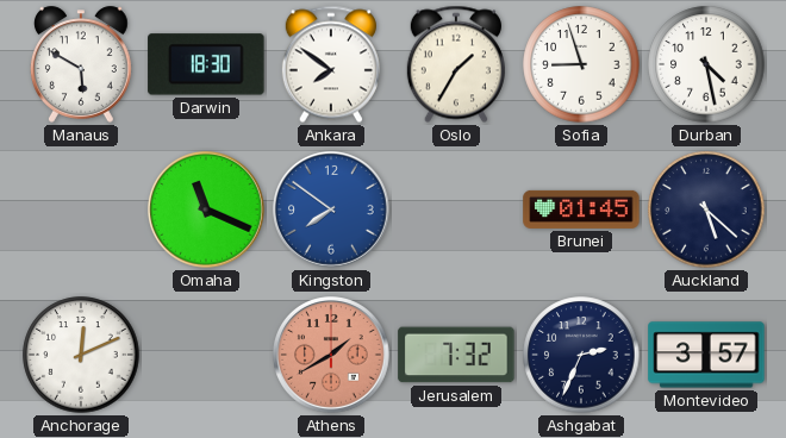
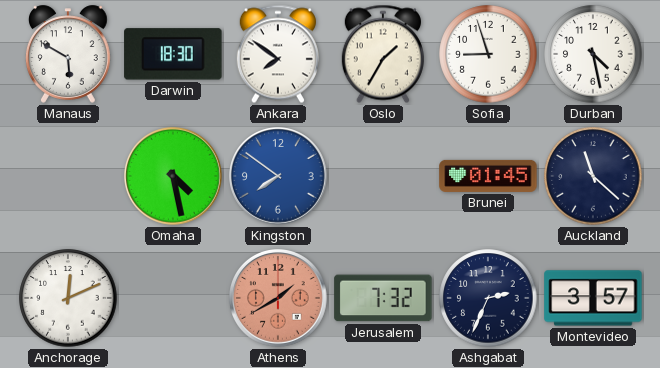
Omaha: 11:19 -> 4:28 (174, 177)
Auckland: 5:22 -> 11:22 (593, 176)
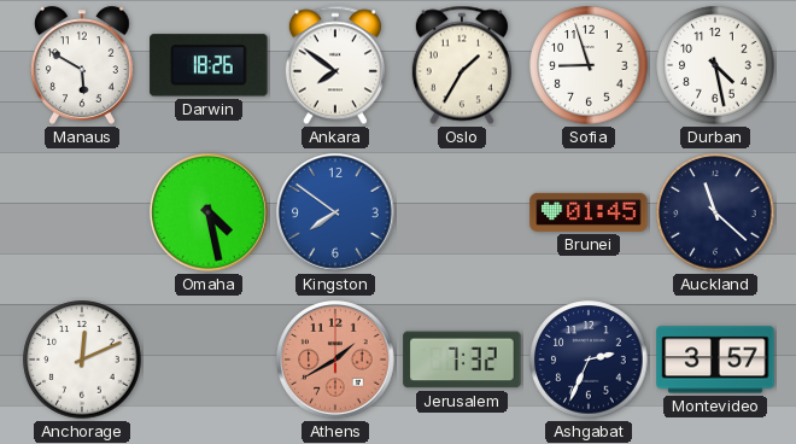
Darwin: 18:30 -> 18:26 (209, 65)
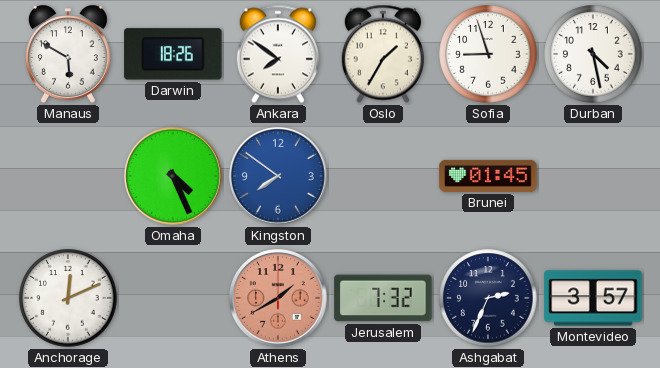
Omaha: 4:28 -> 4:26 (174, 177)
Auckland: 11:22 -> none (715, 212)
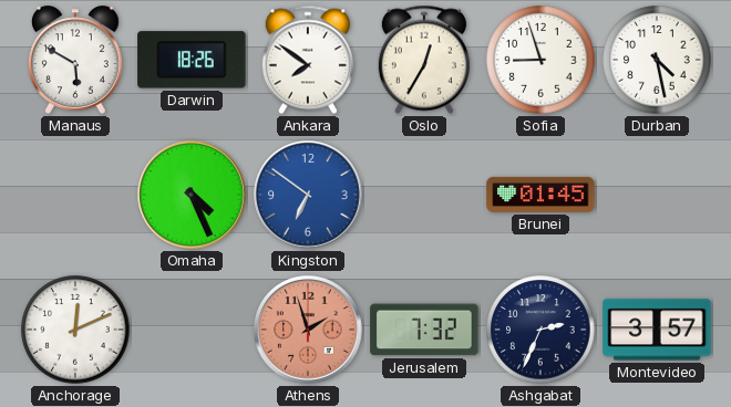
Oslo: 1:35 -> 12:35 (424, 60)
Kingston: 7:51 -> 6:51 (309, 196)
Athens: 1:40 -> 1:57 (309, 331)
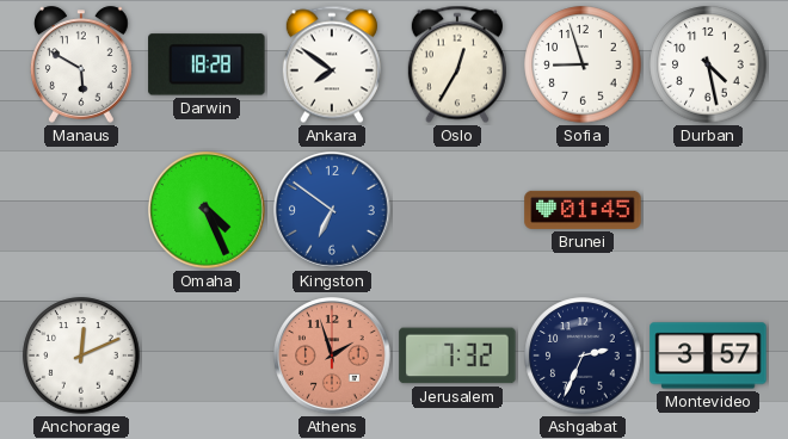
Darwin: 18:26 -> 18:28 (207, 64)
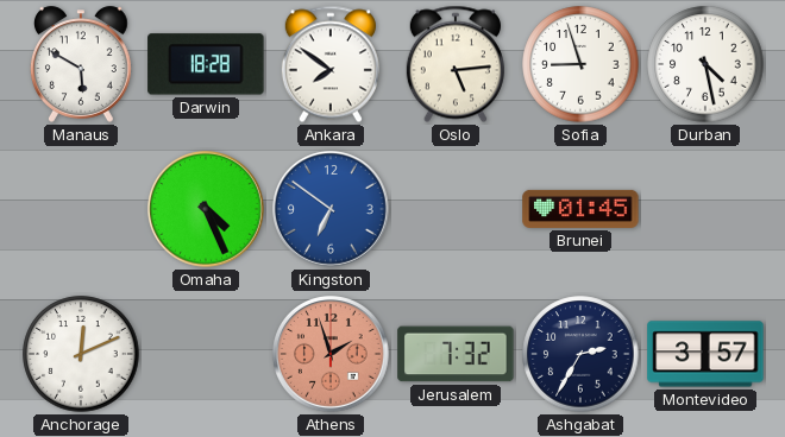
Oslo: 12:35 -> 5:14 (456, 64)
Ashgabat: 2:34 -> 2:35 (580, 354)
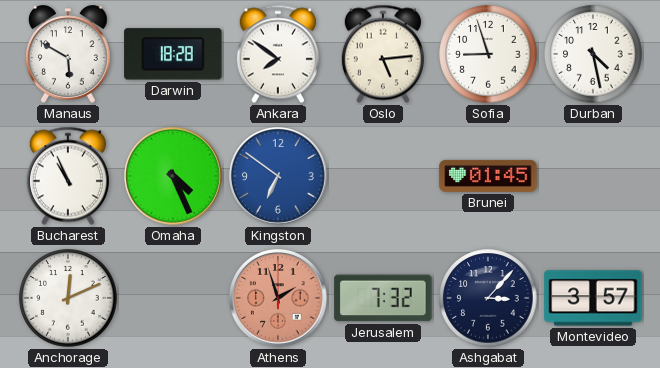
Bucharest: none -> 10:56 (68, 176)
Ashgabat: 2:35 -> 3:07 (488, 298)
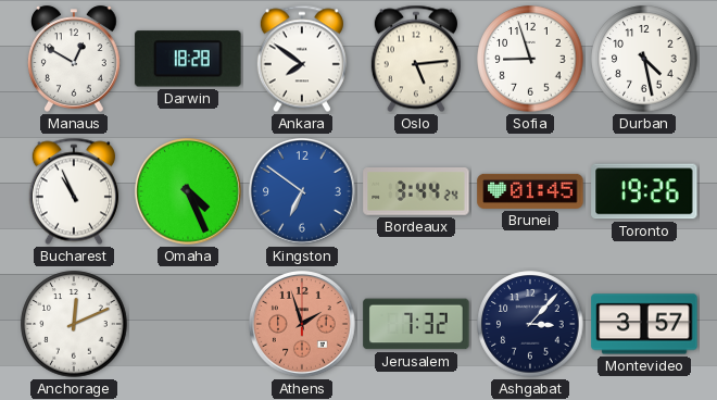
Manaus: 5:50 -> 12:50 (74, 59)
Bordeaux: none -> 3:44 (416, 192)
Toronto: none -> 19:26 (644, 191)
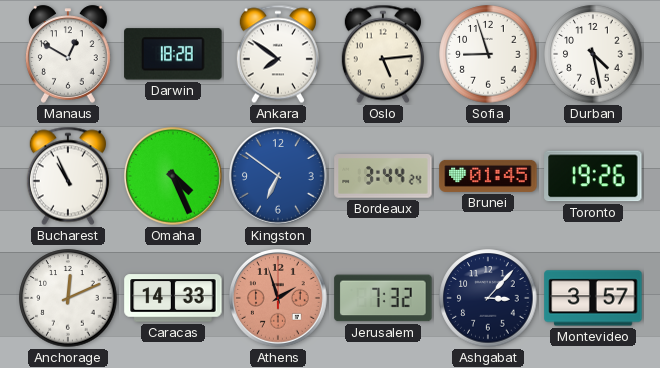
Caracas: none -> 14:33 (173, 298)
